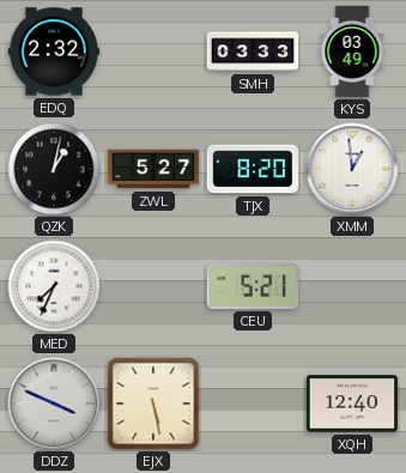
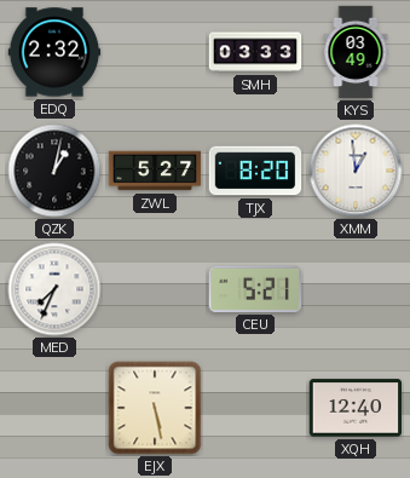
DDZ: 3:49 -> none (54, 404)
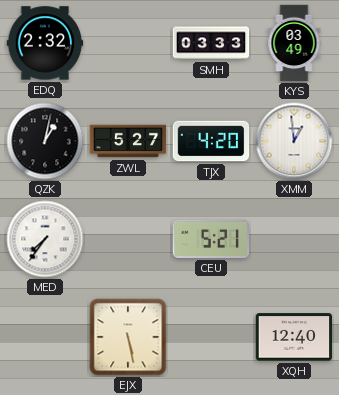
TJX: 8:20 -> 4:20 (211, 141)
MED: 7:34 -> 7:36 (45, 239)
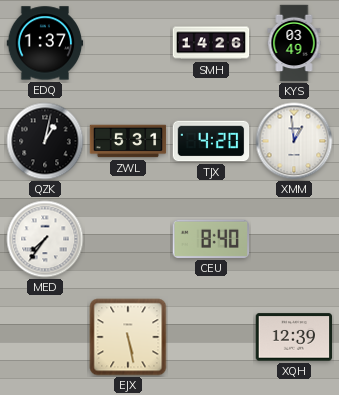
EDQ: 2:32 -> 1:37 (45, 43)
SMH: 03:33 -> 14:26 (211, 43)
ZWL: 5:27 -> 5:31 (128, 141)
CEU: 5:21 -> 8:40 (210, 239)
XQH: 12:40 -> 12:39 (294, 337)
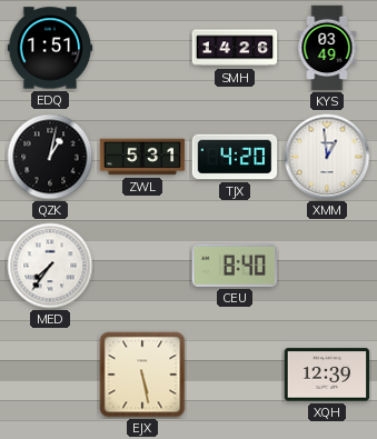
EDQ: 1:37 -> 1:51 (50, 48)
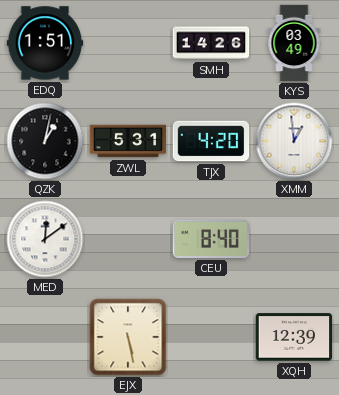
MED: 7:36 -> 12:09 (45, 239)
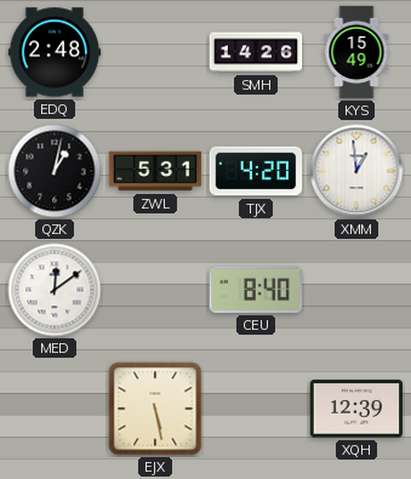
EDQ: 1:51 -> 2:48 (55, 52)
KYS: 03:49 -> 15:49 (356, 52)
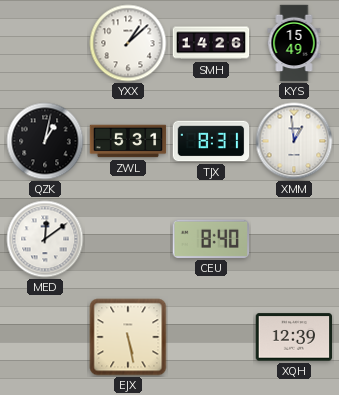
EDQ: 2:48 -> none (55, 52)
YXX: none -> 1:08 (128, 43)
TJX: 4:20 -> 8:31 (211, 141)
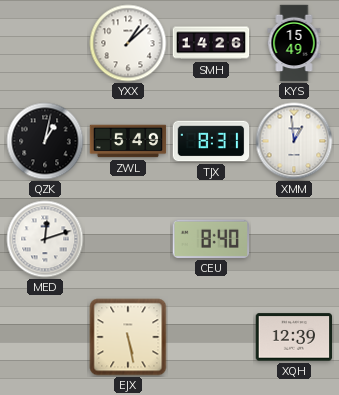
ZWL: 5:31 -> 5:49 (128, 141)
MED: 12:09 -> 12:12 (45, 239)
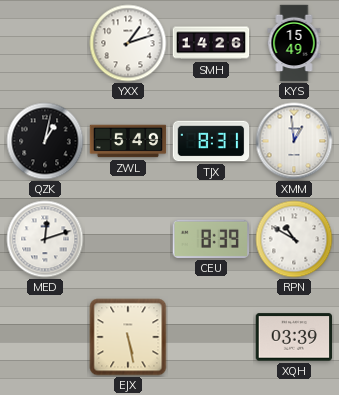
YXX: 1:08 -> 1:12 (128, 43)
CEU: 8:40 -> 8:39 (210, 239)
RPN: none -> 10:50 (294, 239)
XQH: 12:39 -> 03:39 (294, 337)
